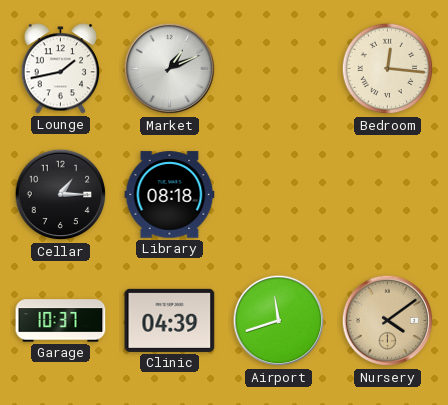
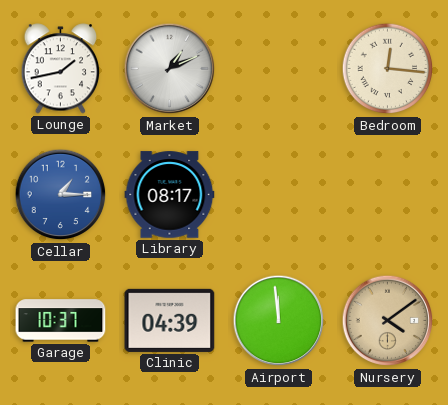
Cellar dial: black -> blue (61, 195)
Library: 08:18 -> 08:17 (170, 195)
Airport: 11:42 -> 11:59 (279, 321)
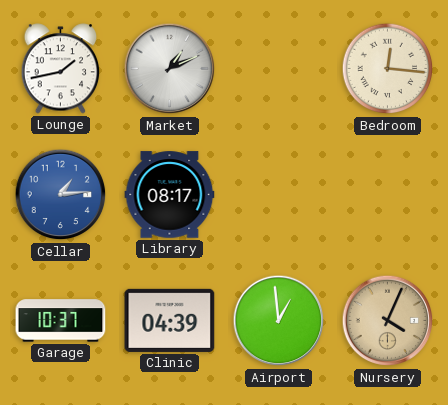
Cellar: 1:15 -> 1:14 (61, 195)
Airport: 11:59 -> 12:59 (279, 321)
Nursery: 4:09 -> 4:04 (388, 321)
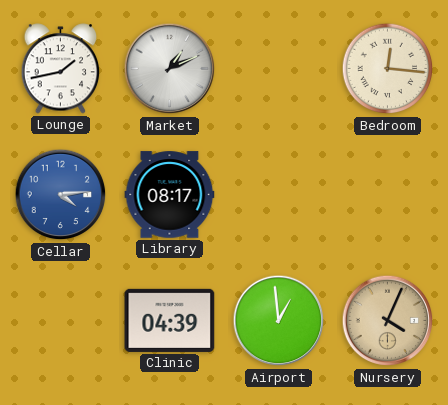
Cellar: 1:14 -> 4:14 (61, 195)
Garage: 10:37 -> none (61, 321)
